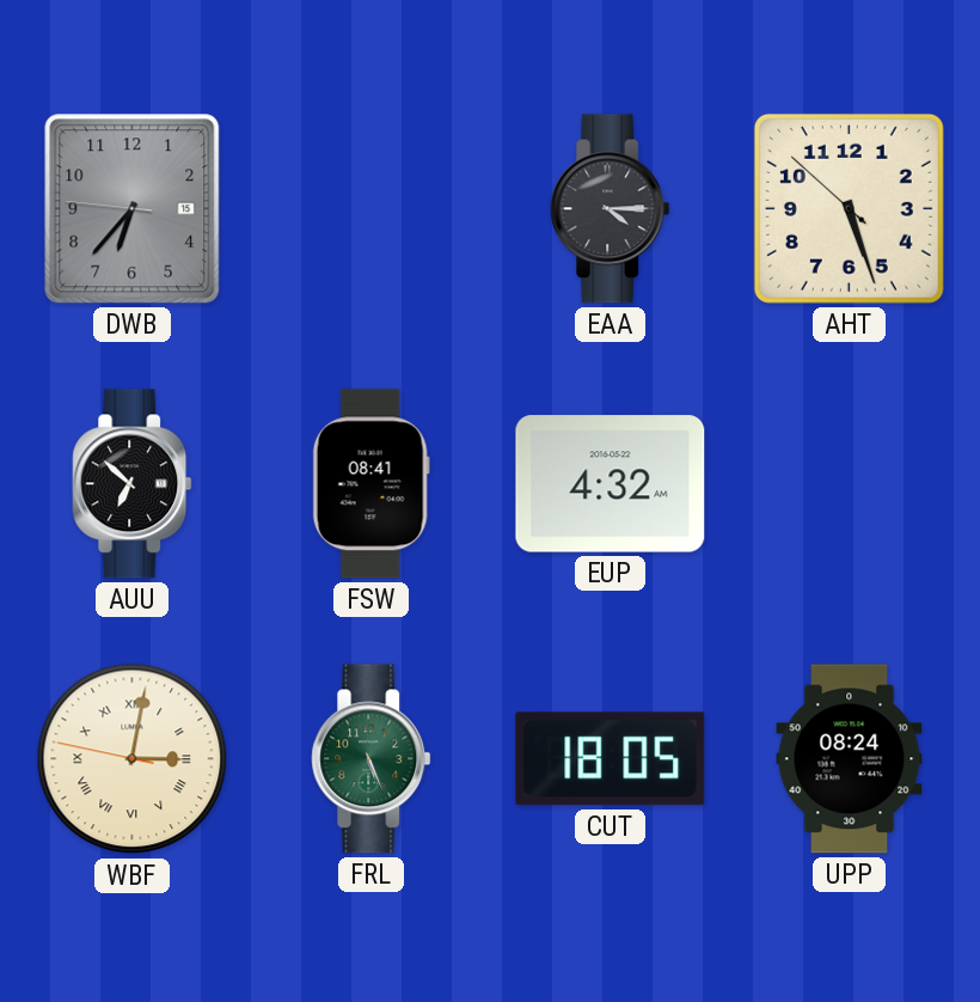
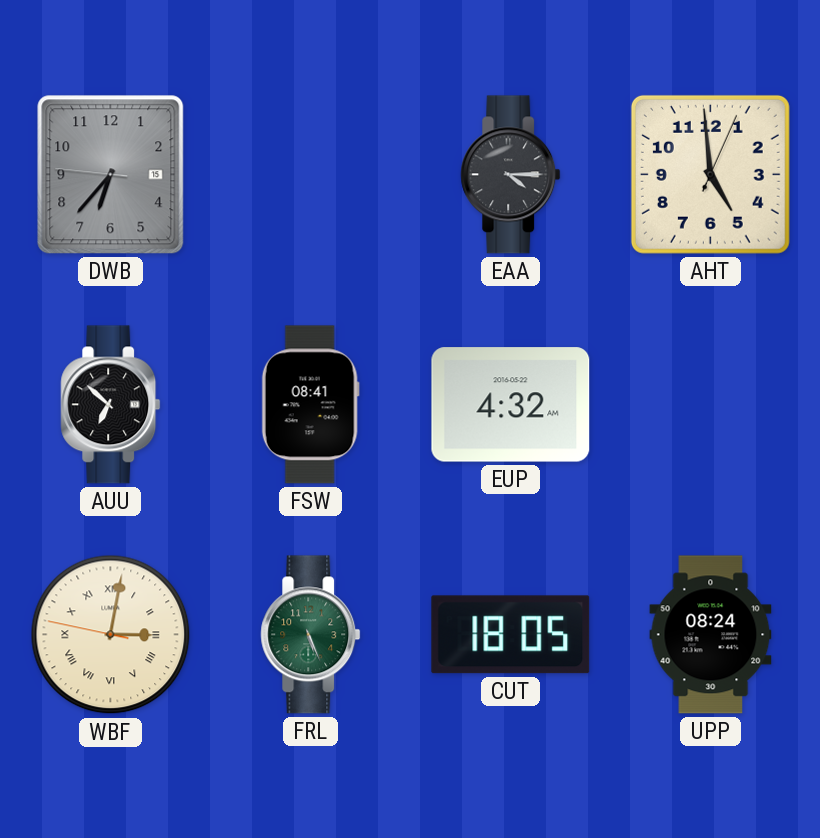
AHT: 5:26 -> 4:59 (710, 174)
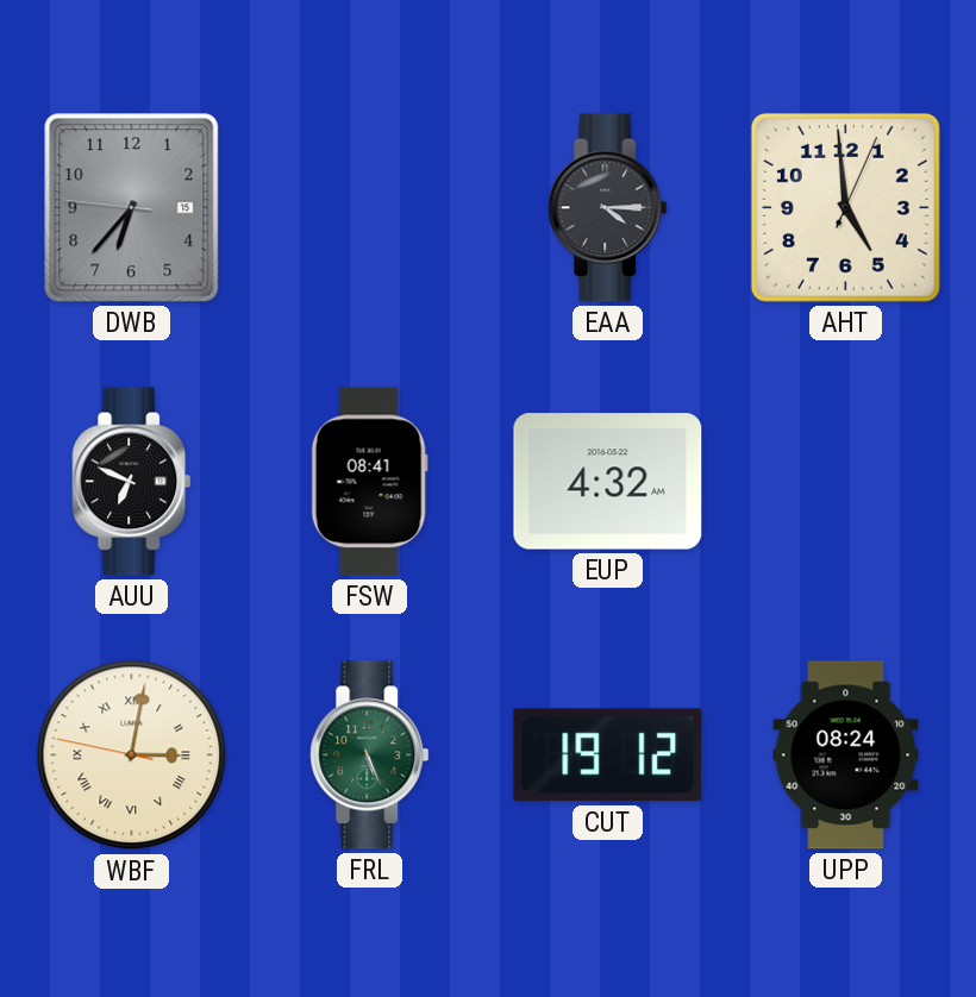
AUU: 6:52 -> 6:49 (132, 482)
CUT: 18:05 -> 19:12 (608, 755)
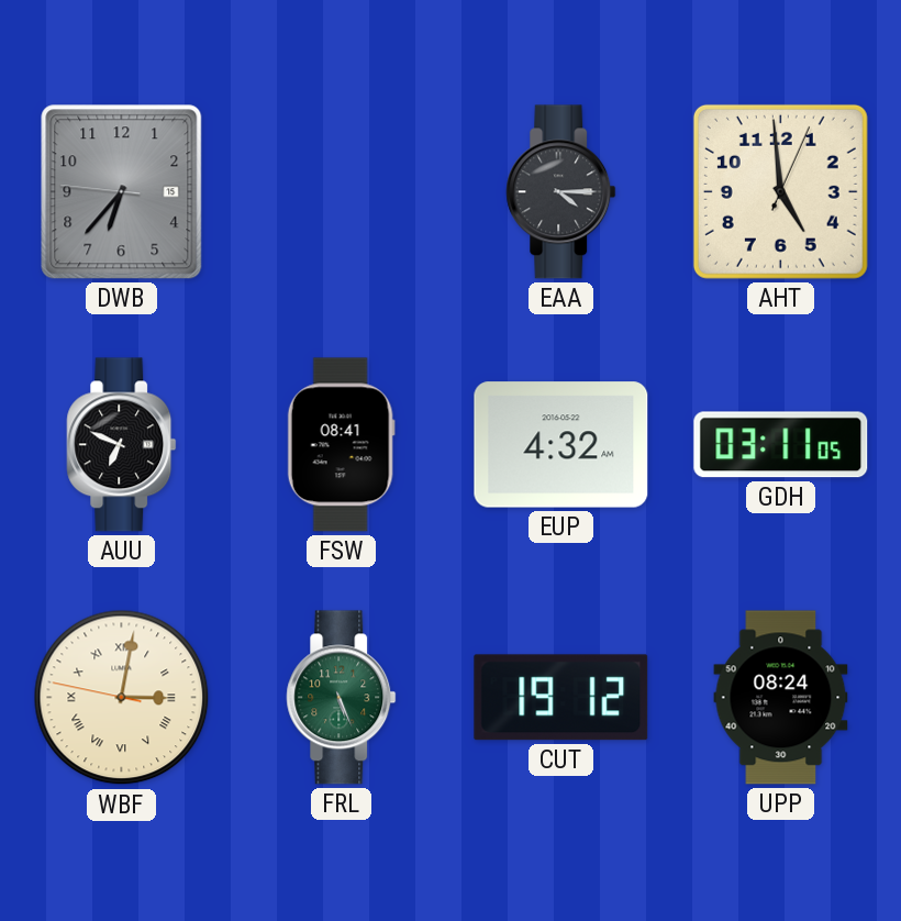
GDH: none -> 03:11 (781, 445)
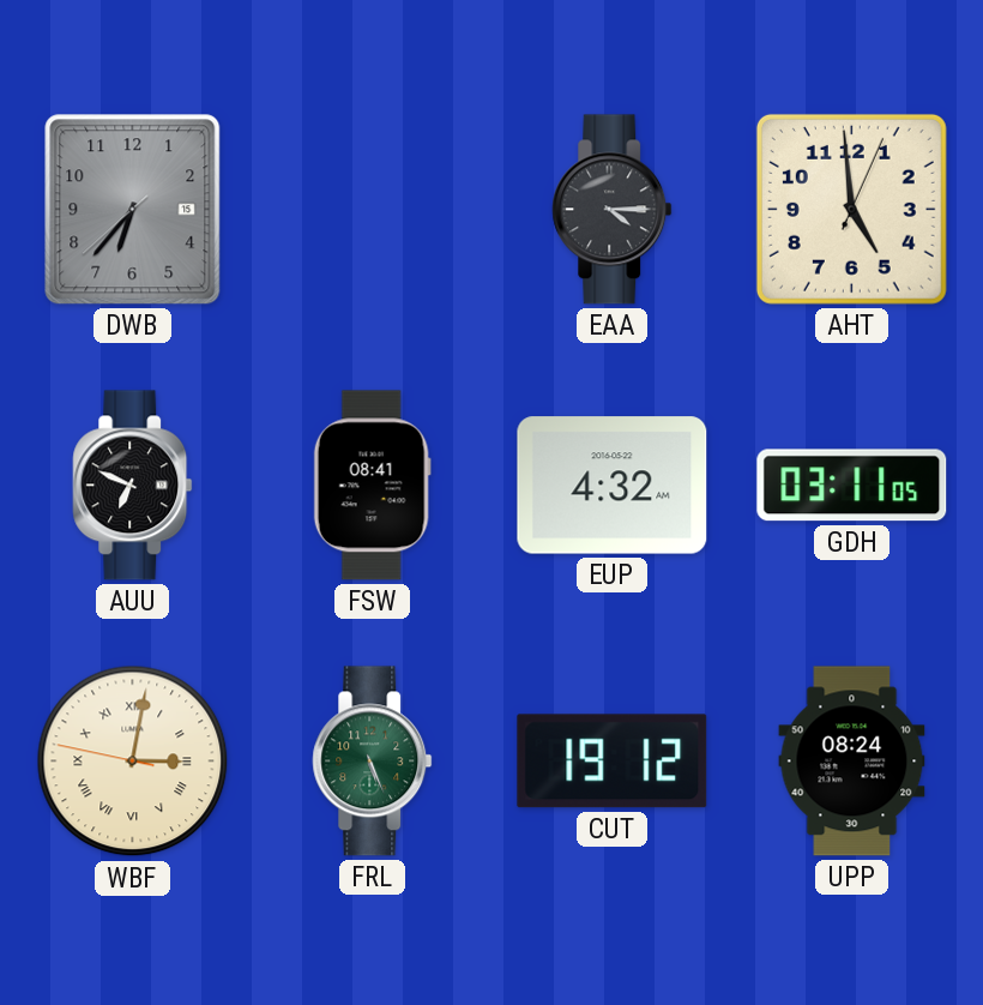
DWB: 6:36:46 -> 6:36:38 (133, 210)
